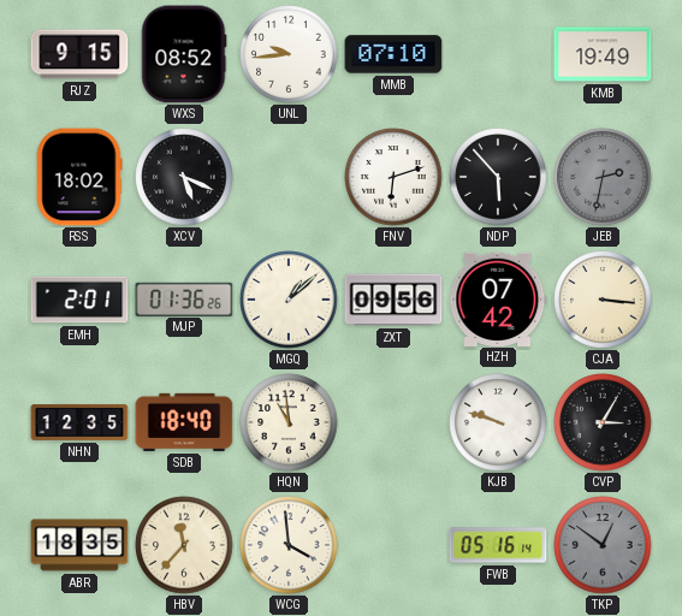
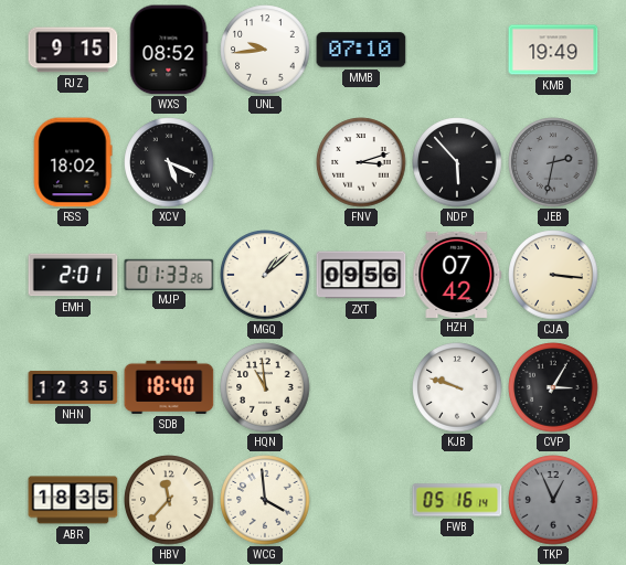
FNV: 6:12 -> 3:12 (361, 162)
MJP: 01:36 -> 01:33 (169, 274)
TKP: 12:51 -> 12:56 (553, 500)
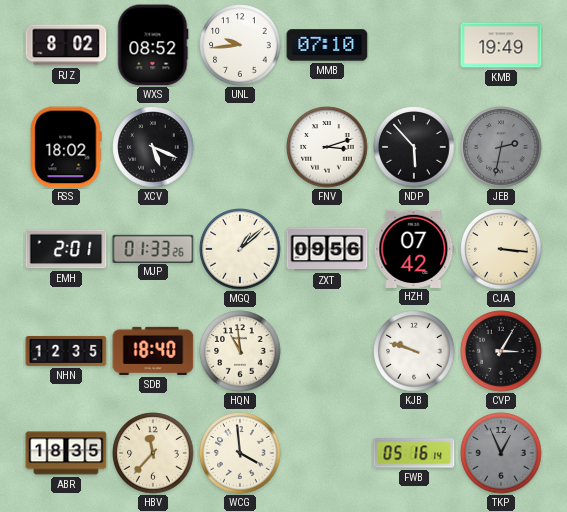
RJZ: 9:15 -> 8:02 (66, 45)
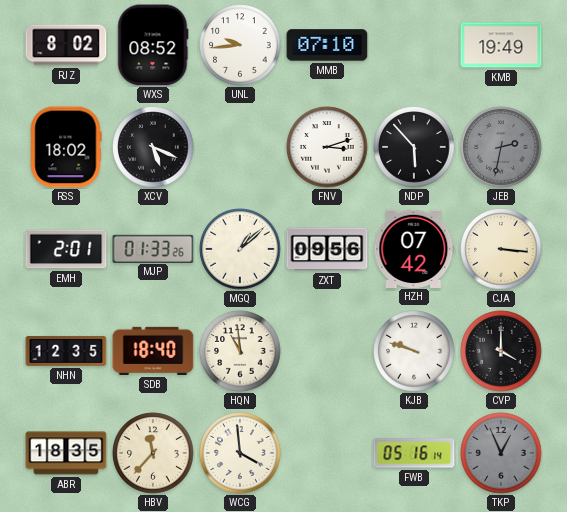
CVP: 3:05 -> 4:00 (501, 351)
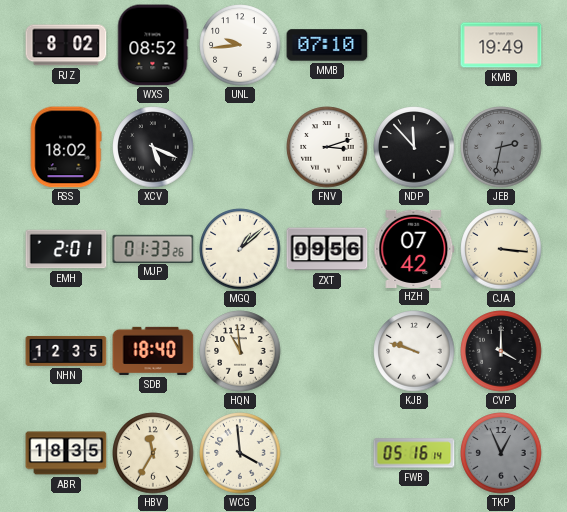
NDP: 5:53 -> 11:53 (414, 147)
HBV: 11:37 -> 11:35 (153, 453)
